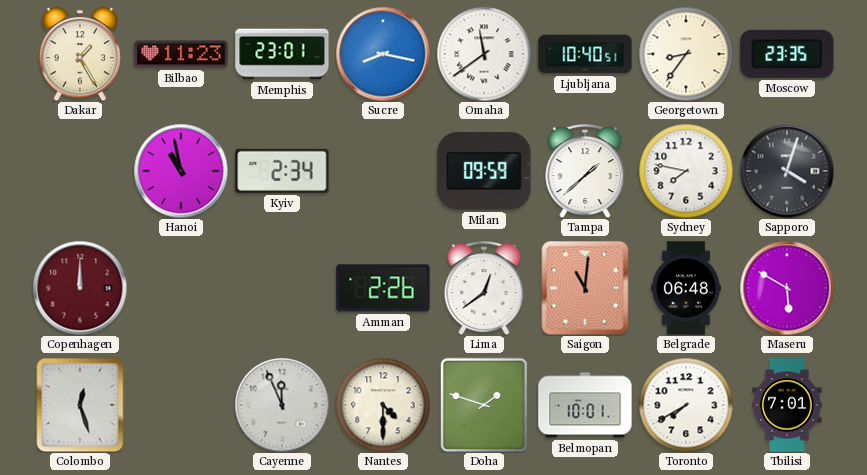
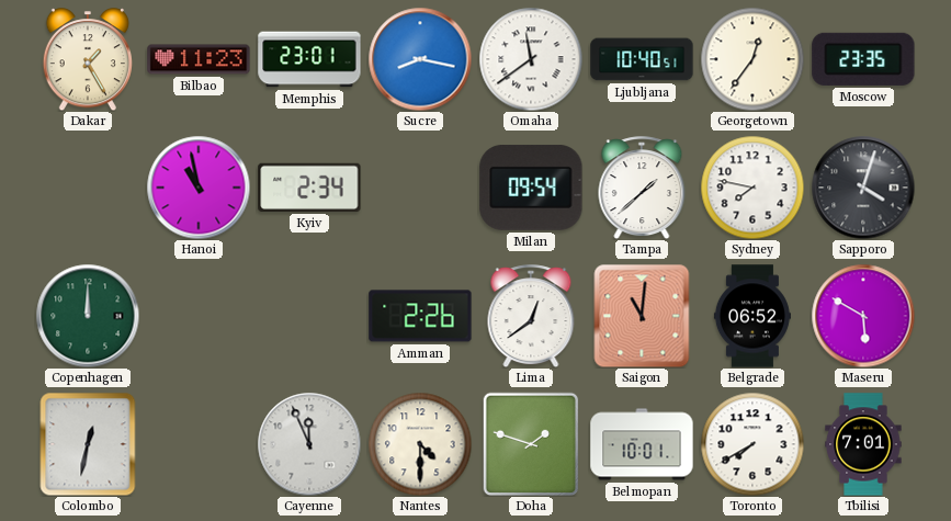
Georgetown: 8:36 -> 12:36 (752, 59)
Milan: 09:59 -> 09:54 (531, 188)
Copenhagen dial: burgundy -> green (88, 316)
Belgrade: 06:48 -> 06:52 (752, 316)
Colombo: 12:27 -> 12:32 (88, 444)
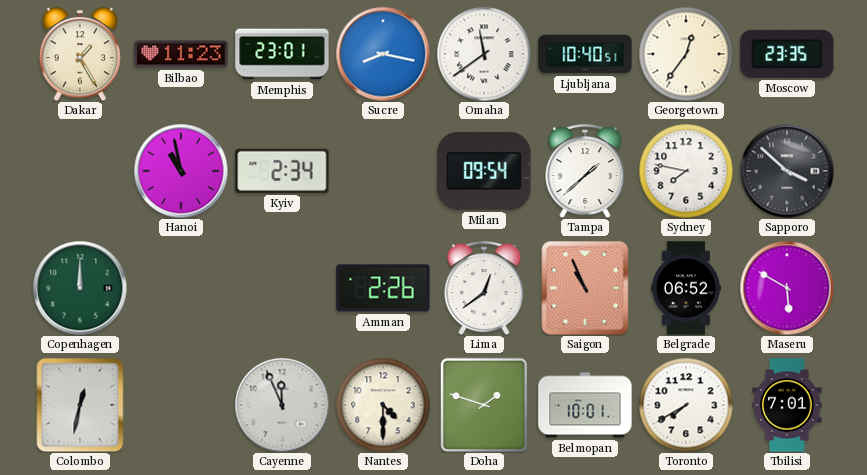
Sapporo: 4:03 -> 3:52 (787, 171)
Saigon: 11:01 -> 10:56 (585, 288)
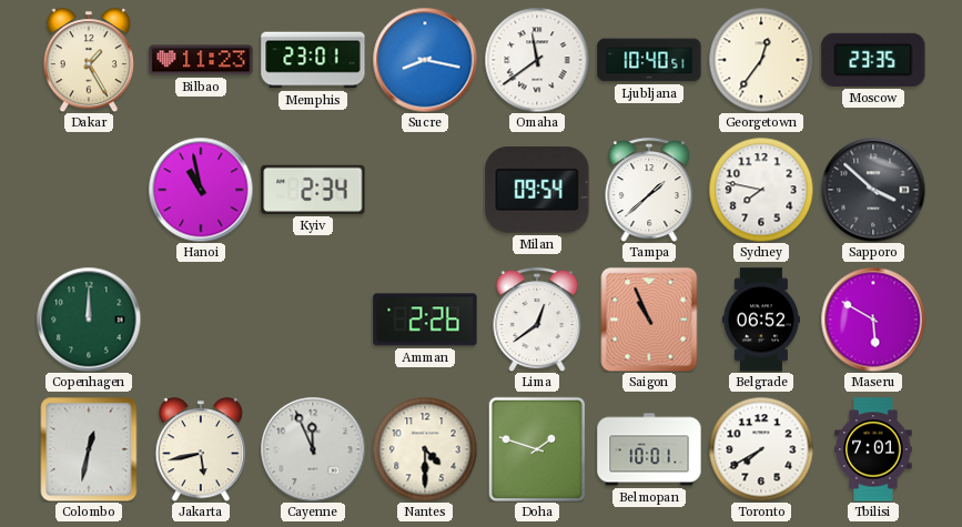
Jakarta: none -> 5:43 (201, 449)
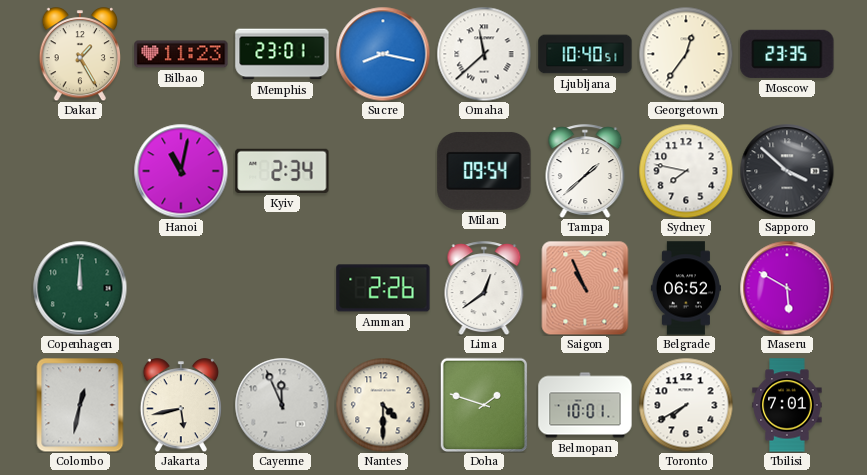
Omaha: 11:39 -> 11:38 (484, 54)
Hanoi: 10:58 -> 11:02 (181, 171)
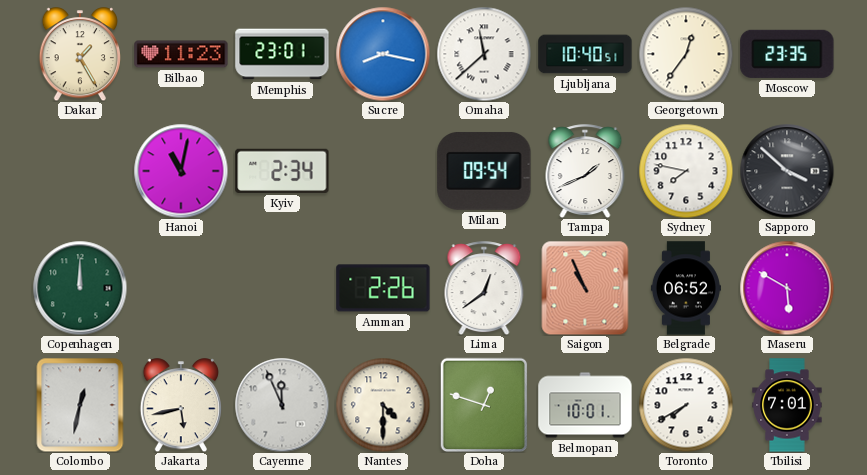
Tampa: 1:38 -> 1:41 (585, 171)
Doha: 1:48 -> 12:48 (484, 405)
